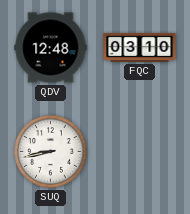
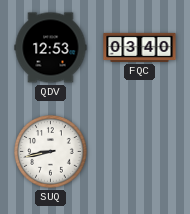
QDV: 12:48 -> 12:53 (51, 48)
FQC: 03:10 -> 03:40 (140, 47)
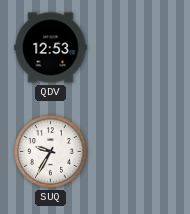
FQC: 03:40 -> none (140, 47)
SUQ: 8:43 -> 9:35 (51, 152)
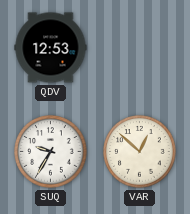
VAR: none -> 12:52 (140, 152)
